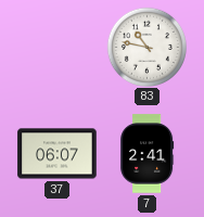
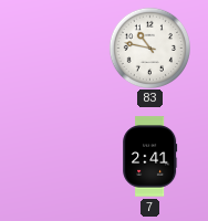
37: 06:07 -> none (58, 154)
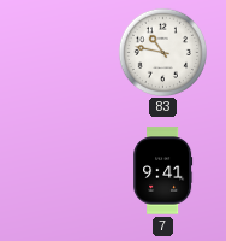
7: 2:41 -> 9:41 (163, 171)
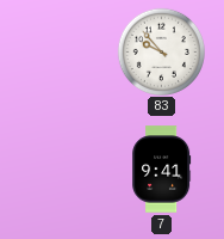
83: 10:47 -> 9:53 (161, 51)
